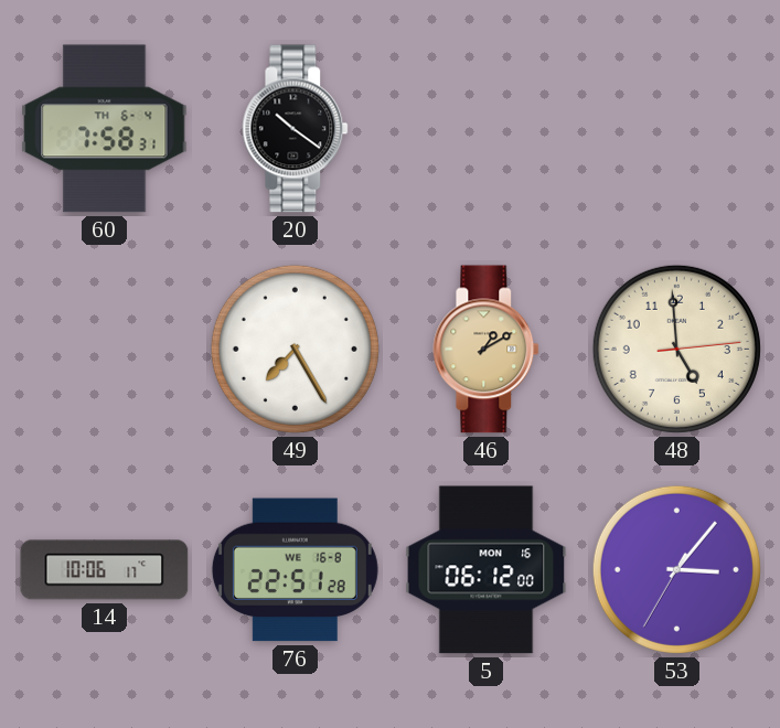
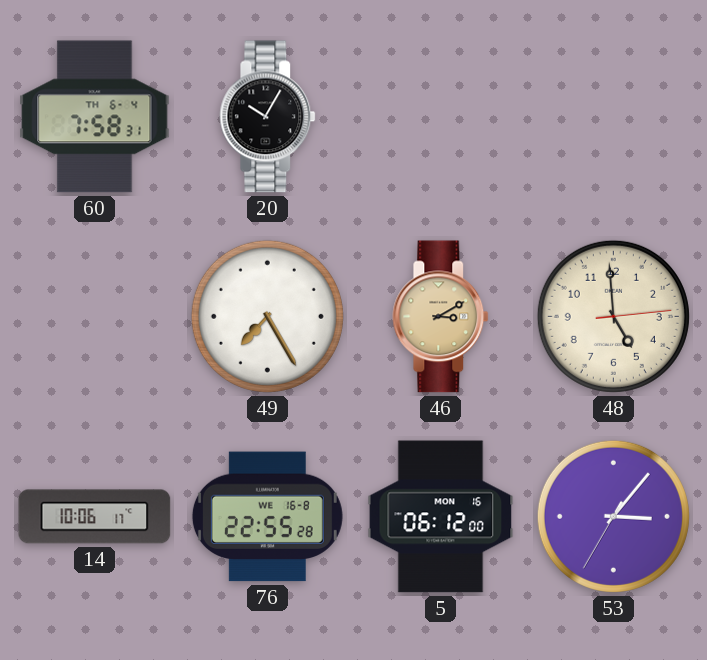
20: 10:21 -> 10:05 (268, 117)
46: 1:10 -> 3:10 (441, 317)
76: 22:51 -> 22:55 (267, 517)
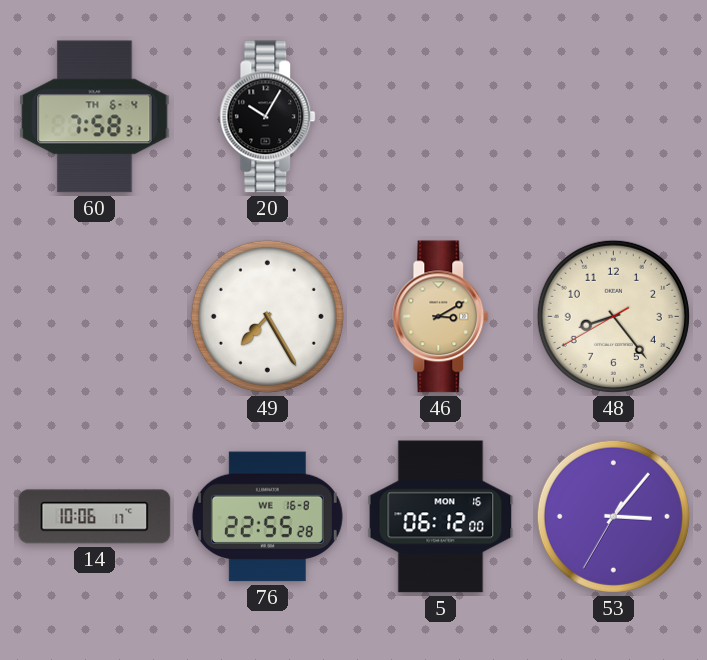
48: 4:59 -> 8:23 (613, 316)
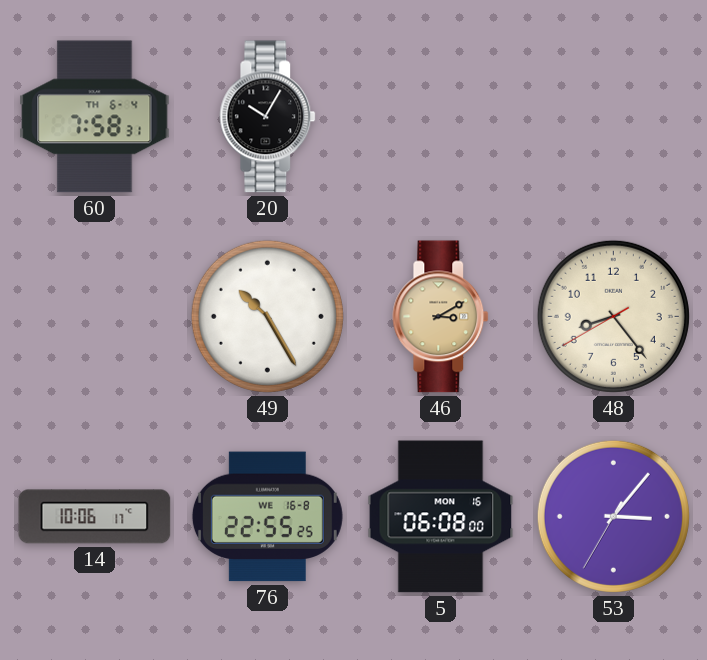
49: 7:25 -> 10:25 (267, 316)
76: 22:55:28 -> 22:55:25 (267, 517)
5: 06:12 -> 06:08 (441, 517)
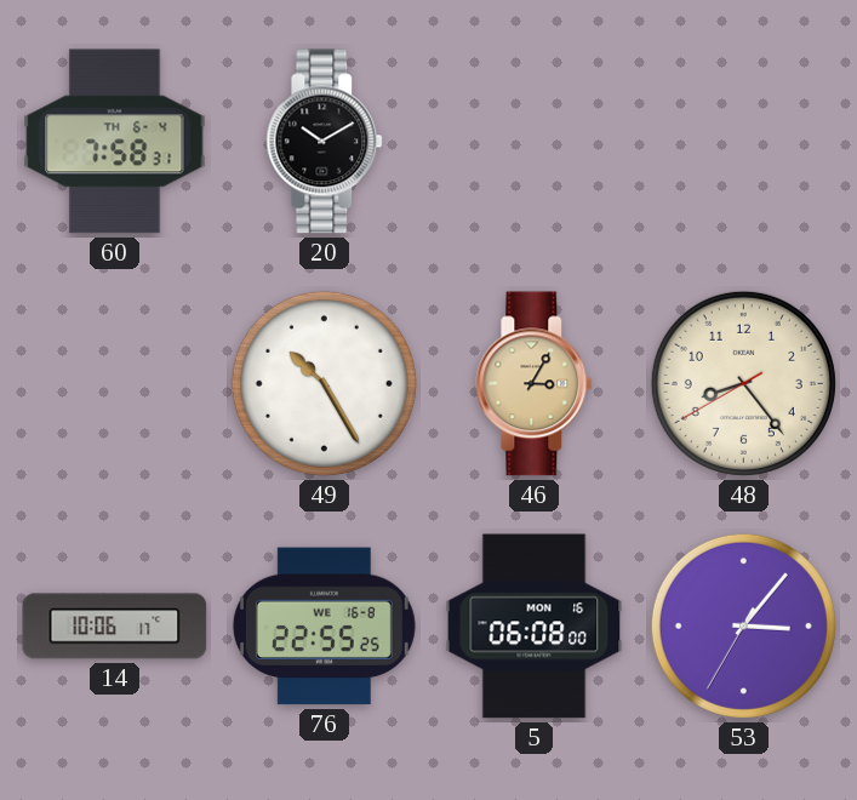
20: 10:05 -> 10:10 (325, 142)
46: 3:10 -> 3:05 (535, 384)
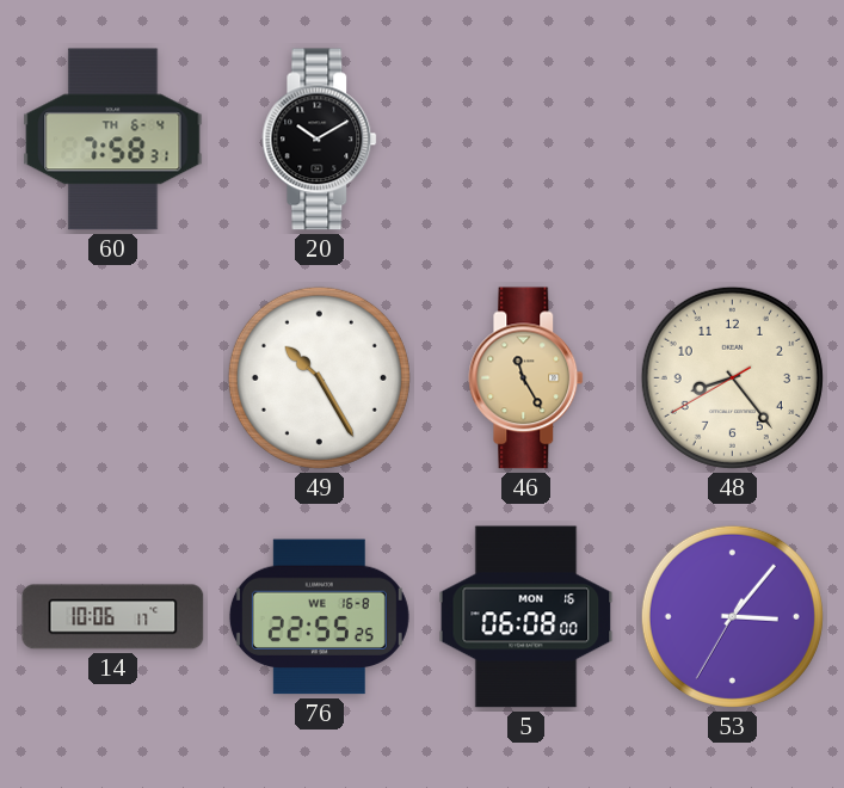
46: 3:05 -> 11:25 (526, 378)
